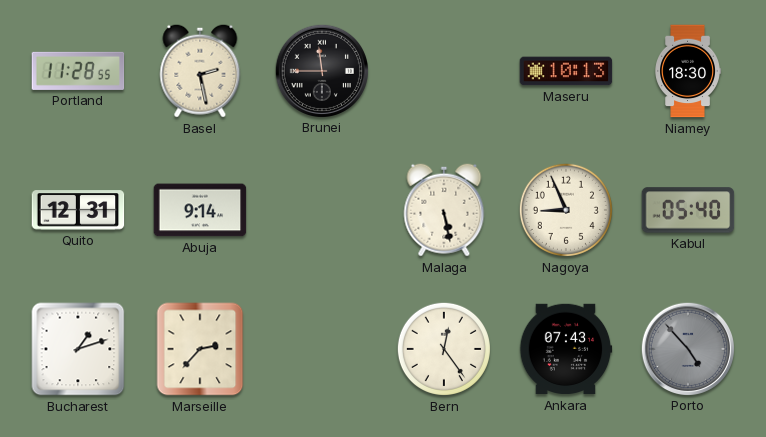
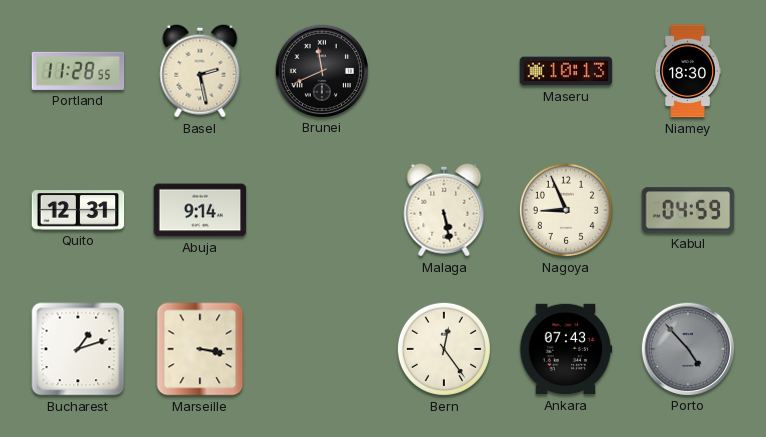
Brunei: 11:45 -> 11:41 (321, 70)
Kabul: 05:40 -> 04:59 (688, 210)
Marseille: 2:37 -> 3:17 (200, 349)
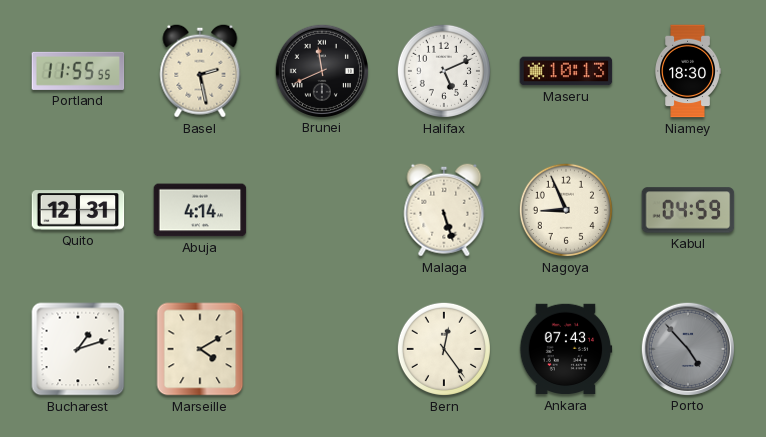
Portland: 11:28 -> 11:55 (78, 71)
Halifax: none -> 5:11 (444, 71)
Abuja: 9:14 -> 4:14 (200, 210)
Malaga: 5:28 -> 5:27 (444, 210)
Marseille: 3:17 -> 4:10 (200, 349)
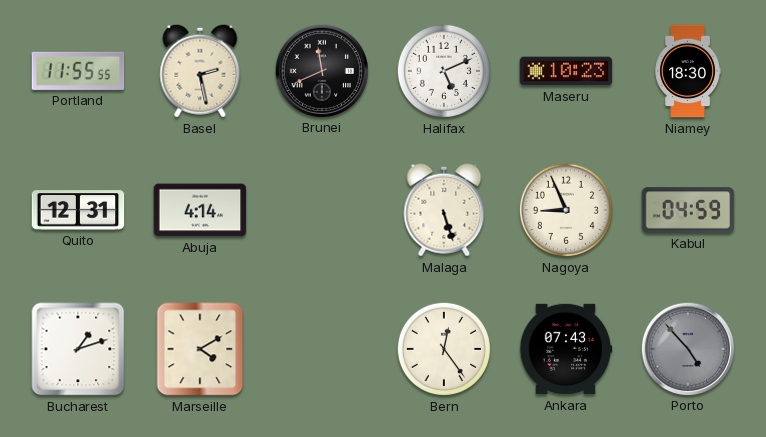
Maseru: 10:13 -> 10:23 (566, 71)
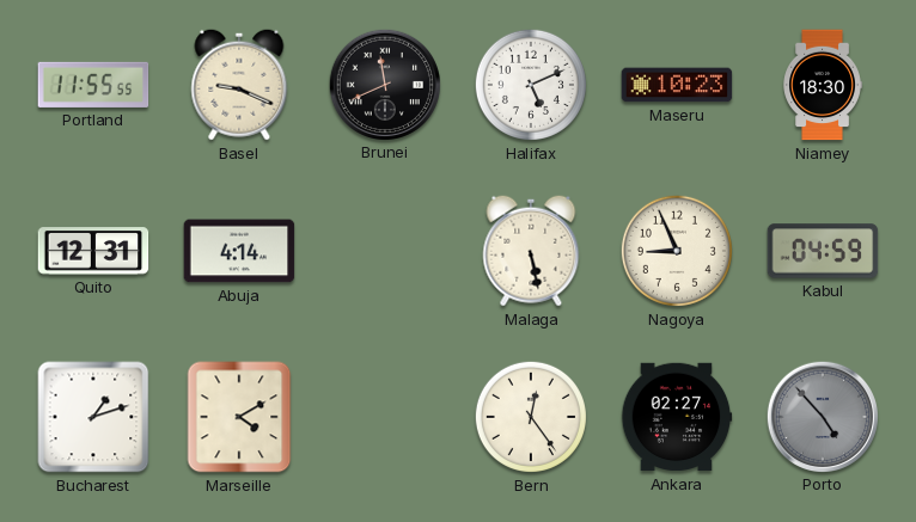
Basel: 2:28 -> 9:19 (239, 85)
Malaga: 5:27 -> 5:28 (531, 251)
Ankara: 07:43 -> 02:27 (677, 417)
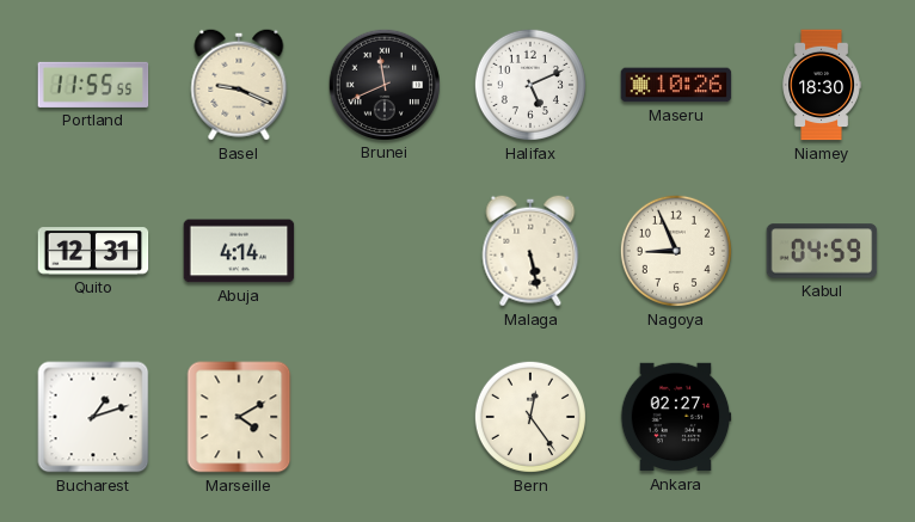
Maseru: 10:23 -> 10:26 (676, 85)
Porto: 4:53 -> none (822, 416)
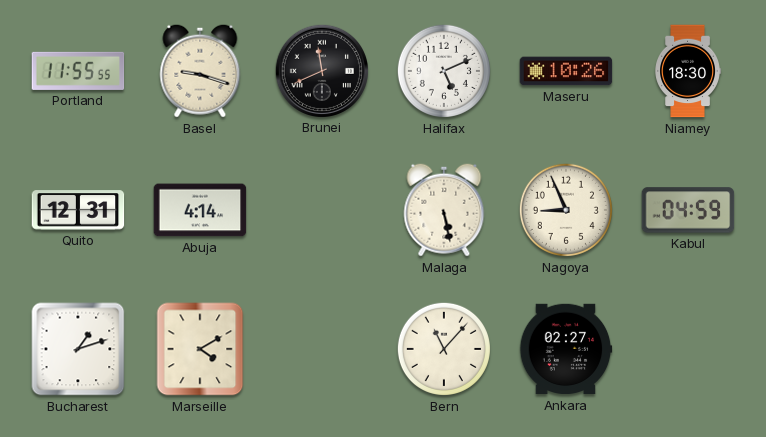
Basel: 9:19 -> 9:18 (200, 71)
Bern: 12:24 -> 11:07 (444, 349)
